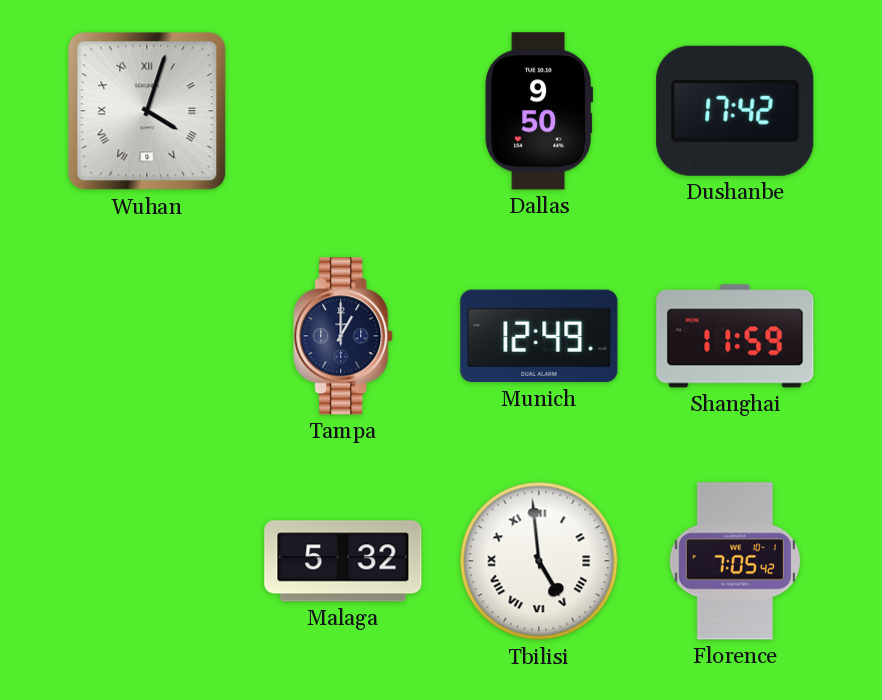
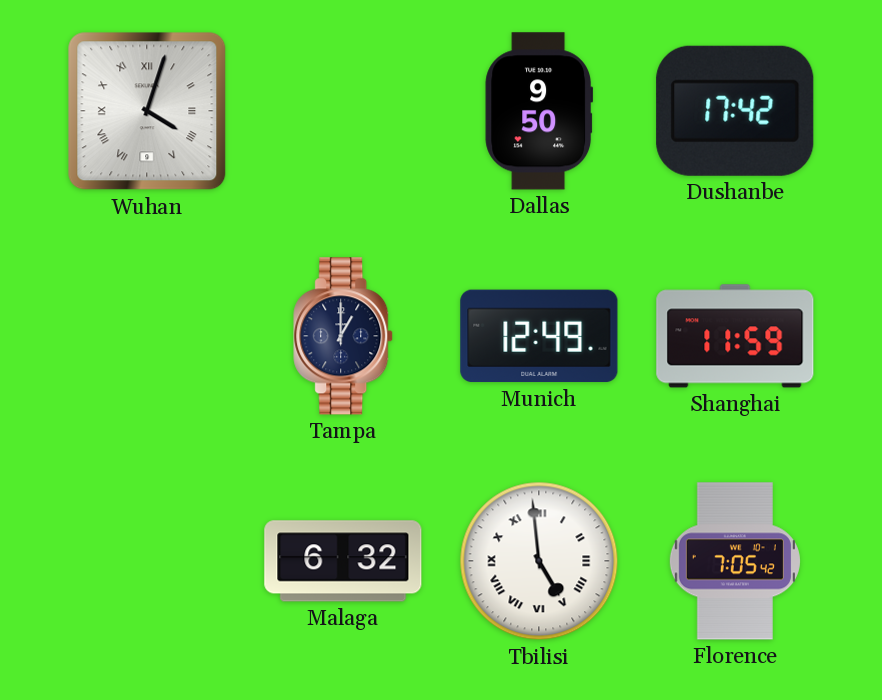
Malaga: 5:32 -> 6:32 (343, 561)
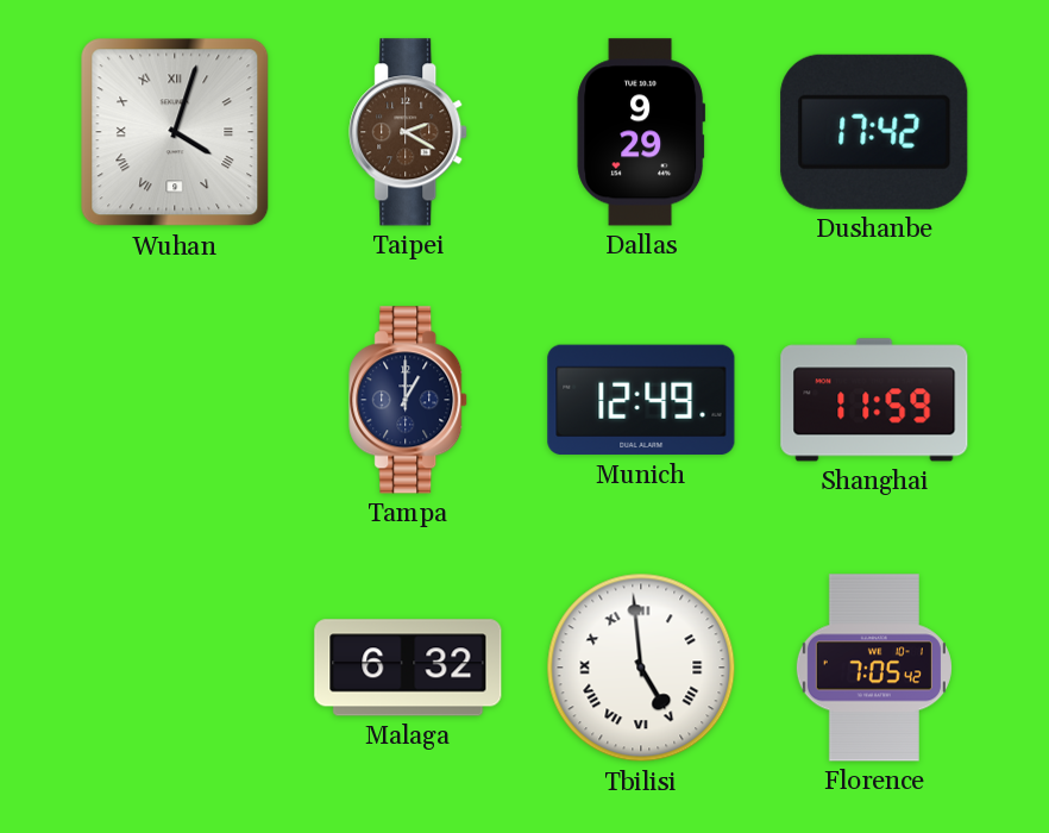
Taipei: none -> 2:20 (409, 132)
Dallas: 9:50 -> 9:29 (641, 132)
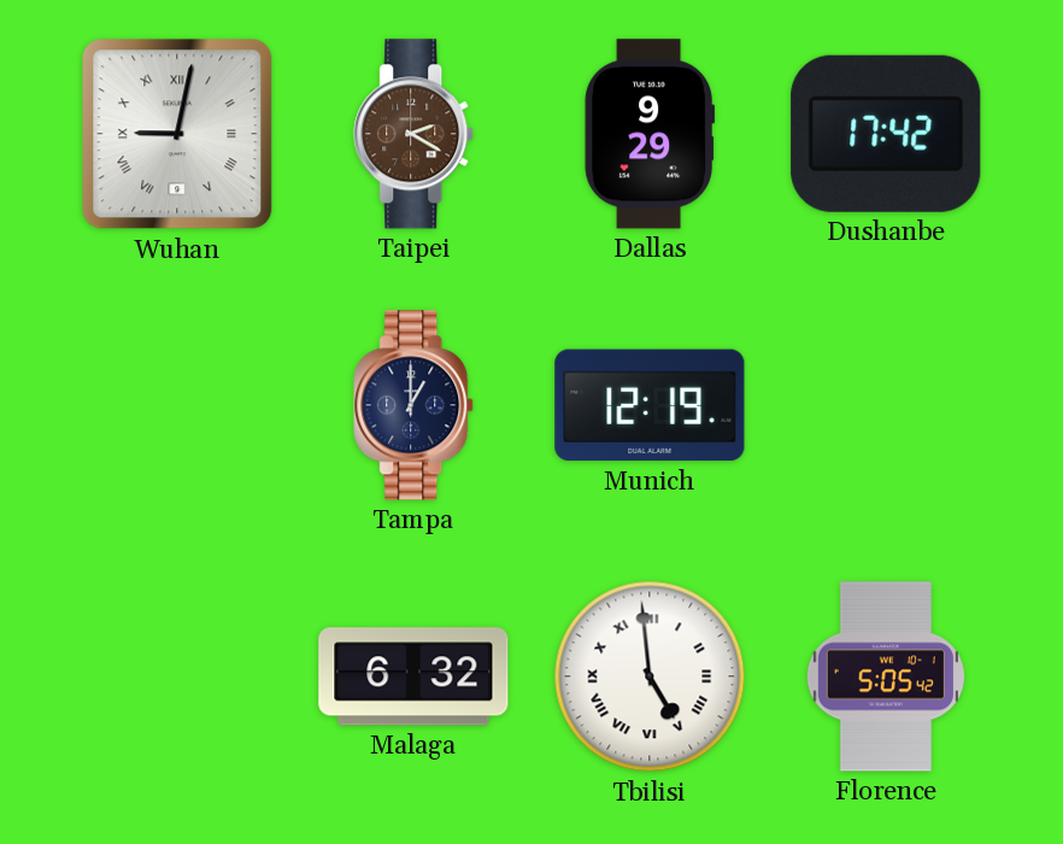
Wuhan: 4:03 -> 9:02 (177, 134)
Munich: 12:49 -> 12:19 (650, 405)
Shanghai: 11:59 -> none (874, 400)
Florence: 7:05 -> 5:05 (886, 676)
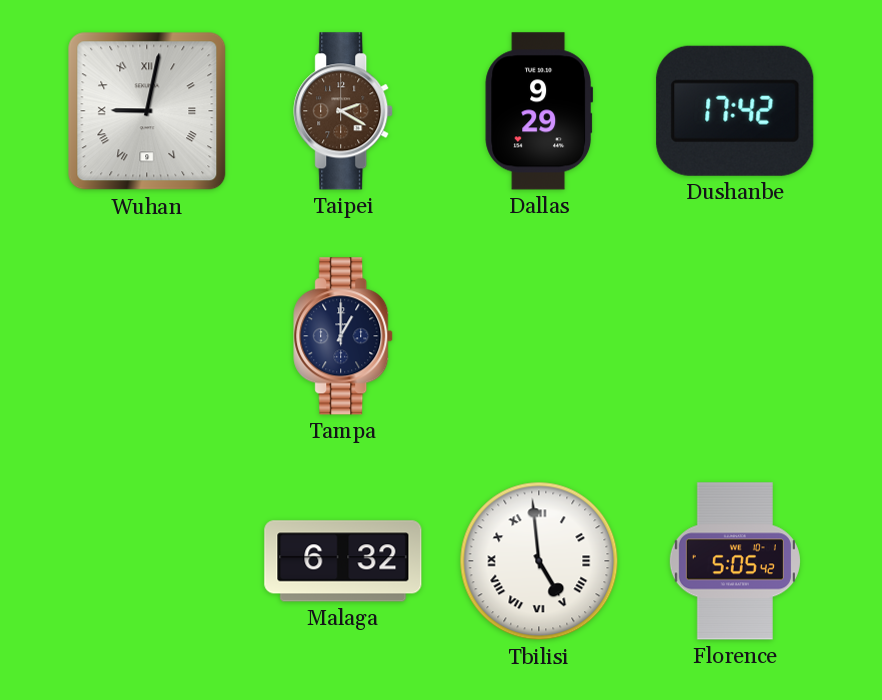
Munich: 12:19 -> none (650, 405)
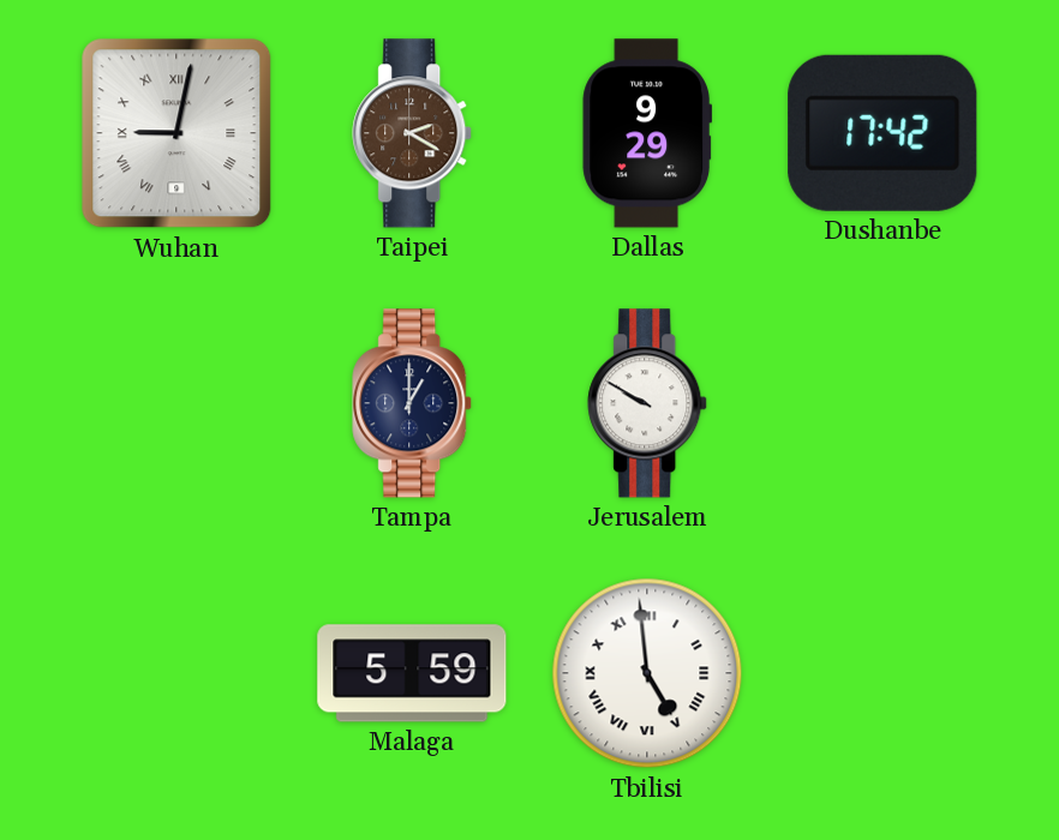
Jerusalem: none -> 9:50 (648, 403)
Malaga: 6:32 -> 5:59 (412, 673)
Florence: 5:05 -> none (735, 561)
